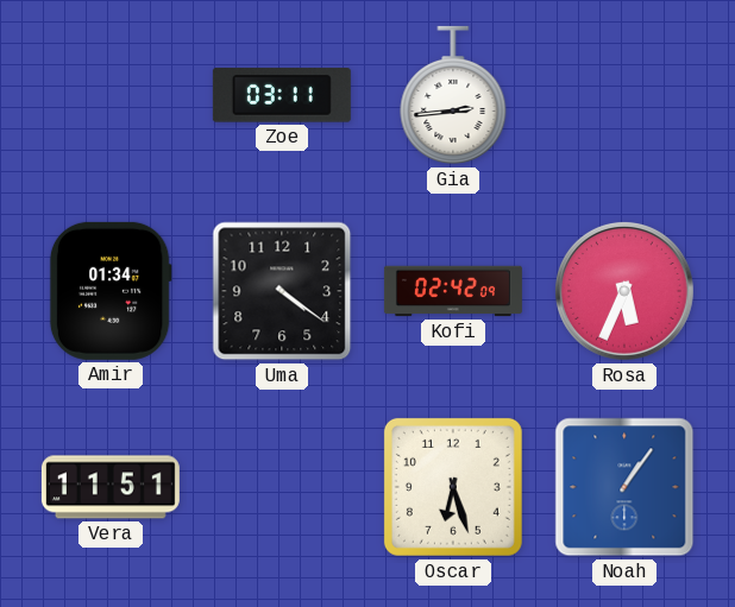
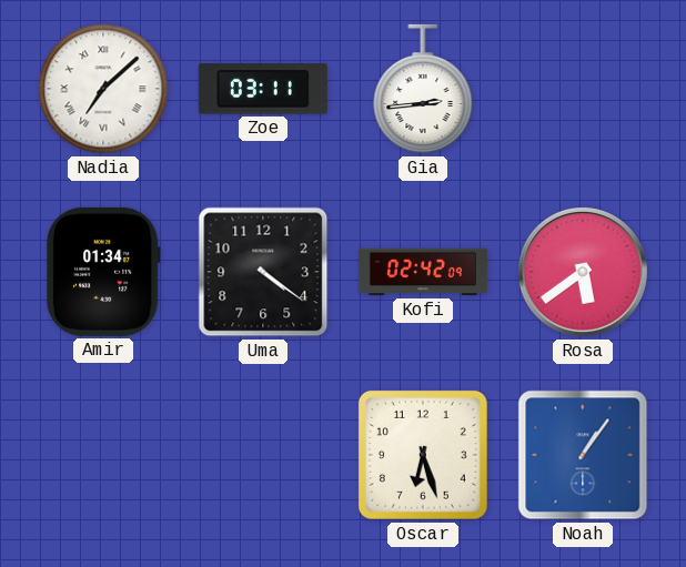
Nadia: none -> 7:08 (103, 89)
Rosa: 5:34 -> 5:39 (584, 273)
Vera: 11:51 -> none (111, 487)
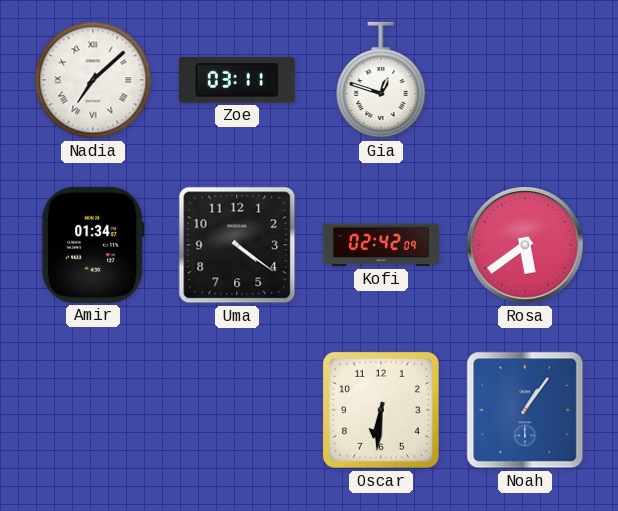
Gia: 2:44 -> 12:48 (381, 80)
Oscar: 6:27 -> 6:31 (381, 410)
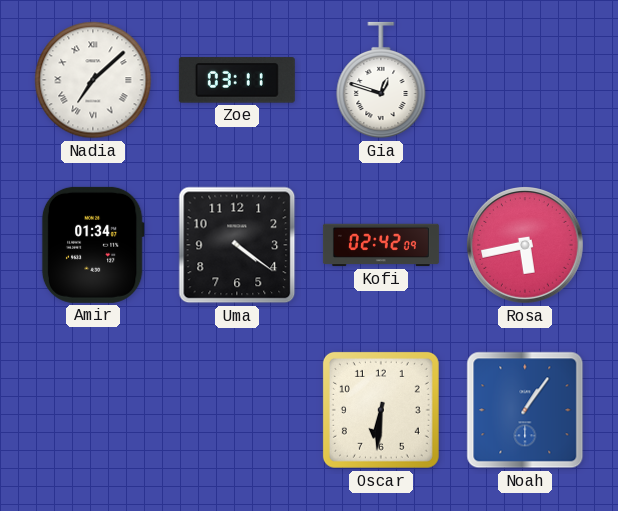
Rosa: 5:39 -> 5:43 (526, 246)
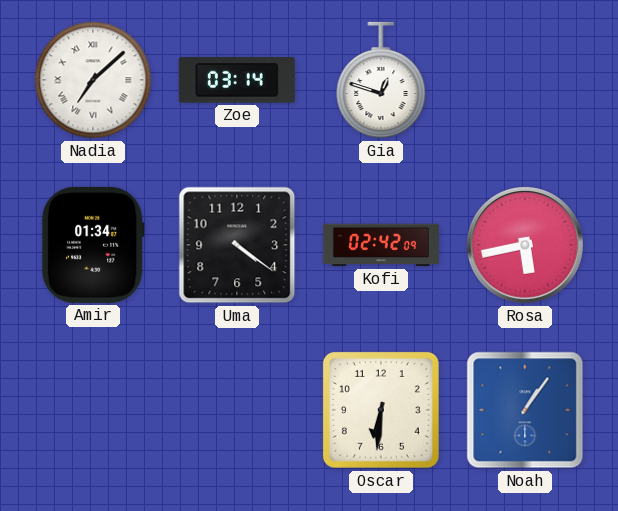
Zoe: 03:11 -> 03:14 (237, 80)
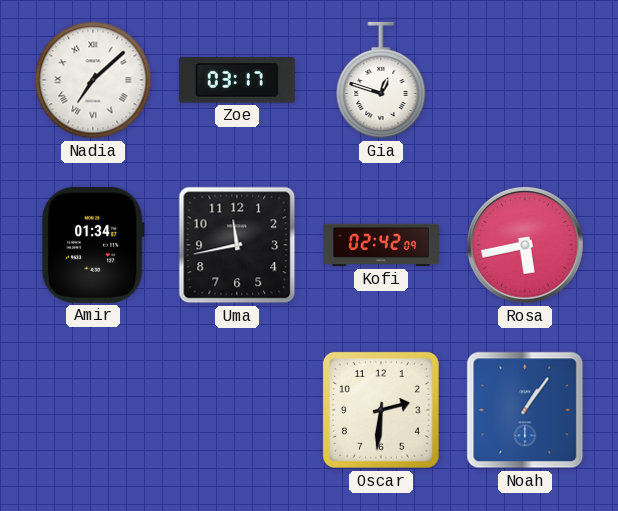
Zoe: 03:14 -> 03:17 (237, 80)
Uma: 4:21 -> 11:43 (237, 245)
Oscar: 6:31 -> 2:31 (381, 410)
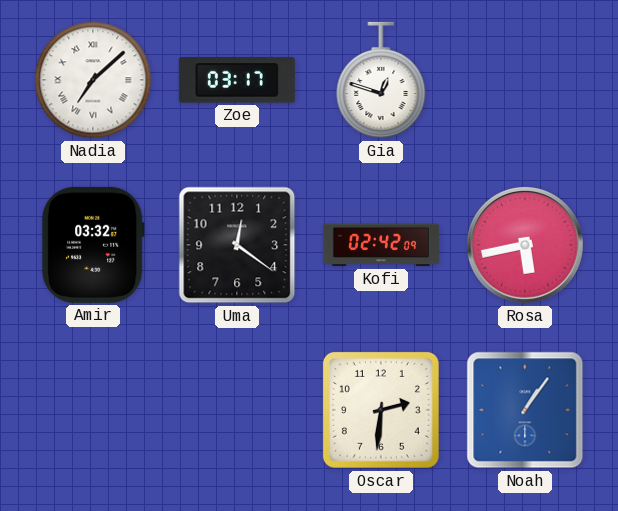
Amir: 01:34 -> 03:32 (93, 245)
Uma: 11:43 -> 12:21 (237, 245)
